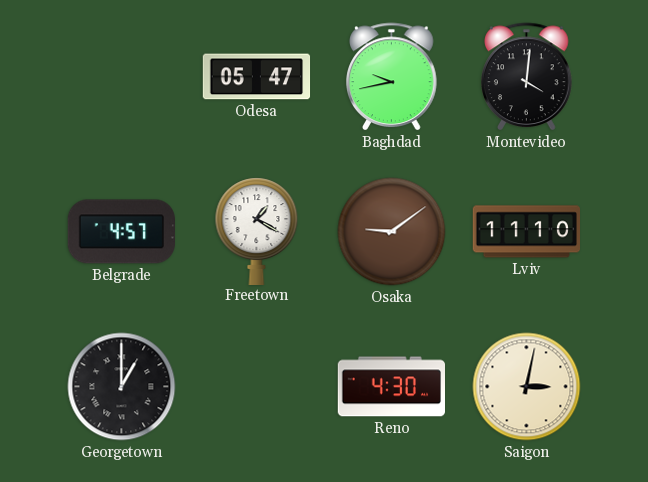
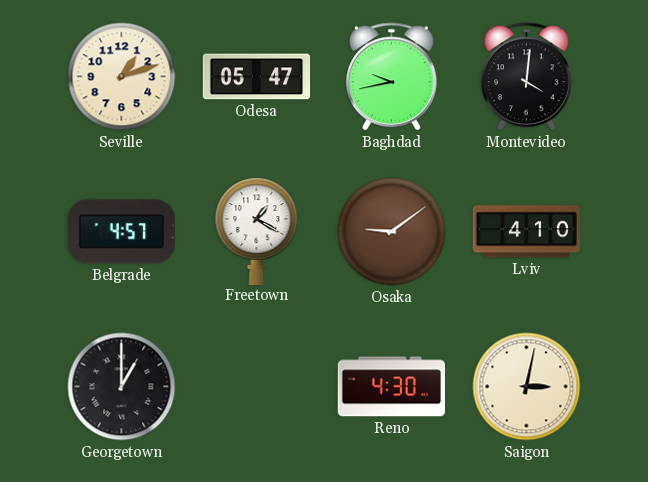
Seville: none -> 1:12 (122, 77)
Lviv: 11:10 -> 4:10 (526, 232)
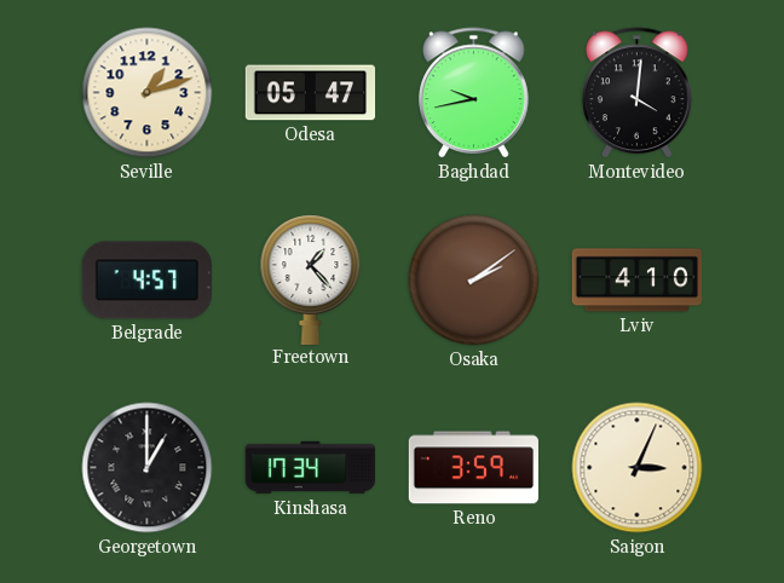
Freetown: 1:20 -> 1:23 (311, 279)
Osaka: 9:09 -> 2:09 (474, 281)
Kinshasa: none -> 17:34 (311, 468)
Reno: 4:30 -> 3:59 (473, 468)
Saigon: 3:02 -> 3:04 (638, 468)
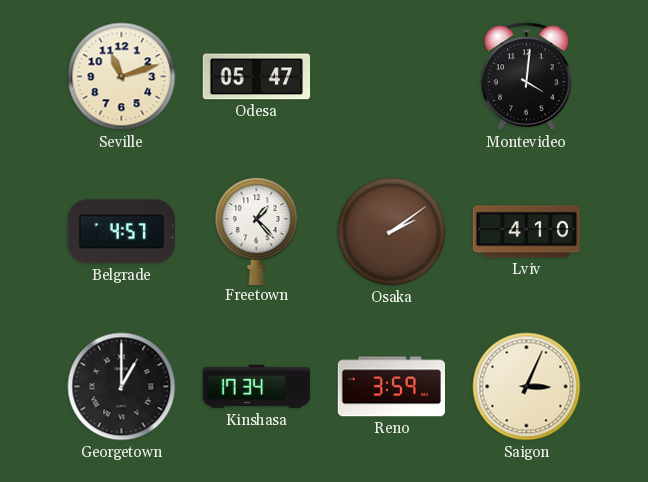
Seville: 1:12 -> 11:12 (122, 77)
Baghdad: 9:43 -> none (474, 93)
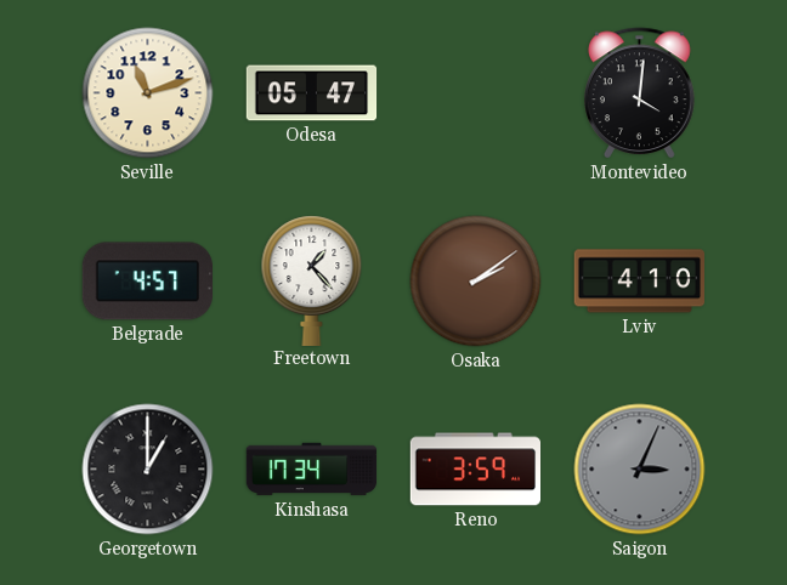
Saigon dial: cream -> grey (640, 470)
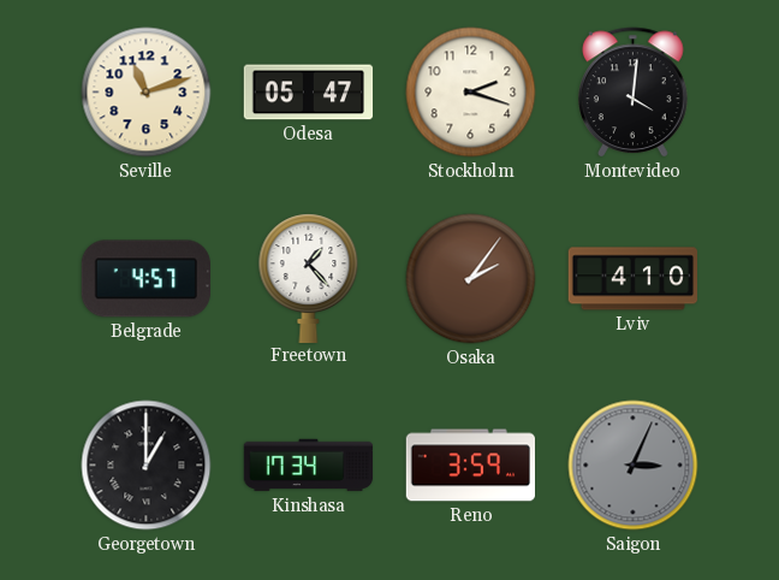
Stockholm: none -> 2:18 (471, 93)
Osaka: 2:09 -> 2:06 (471, 279)
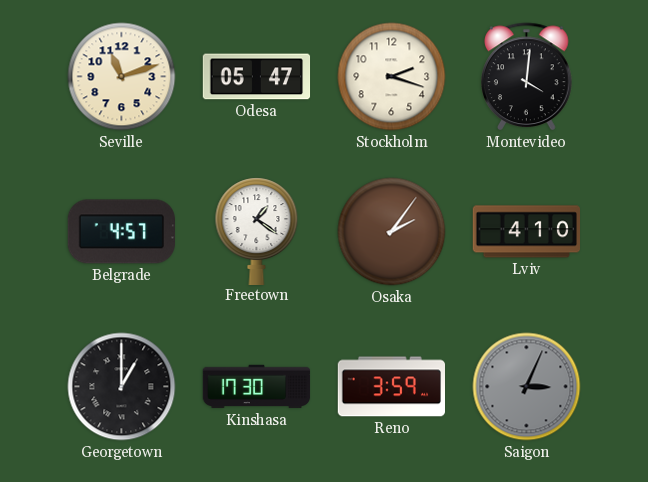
Freetown: 1:23 -> 1:21 (257, 231)
Kinshasa: 17:34 -> 17:30 (257, 387)
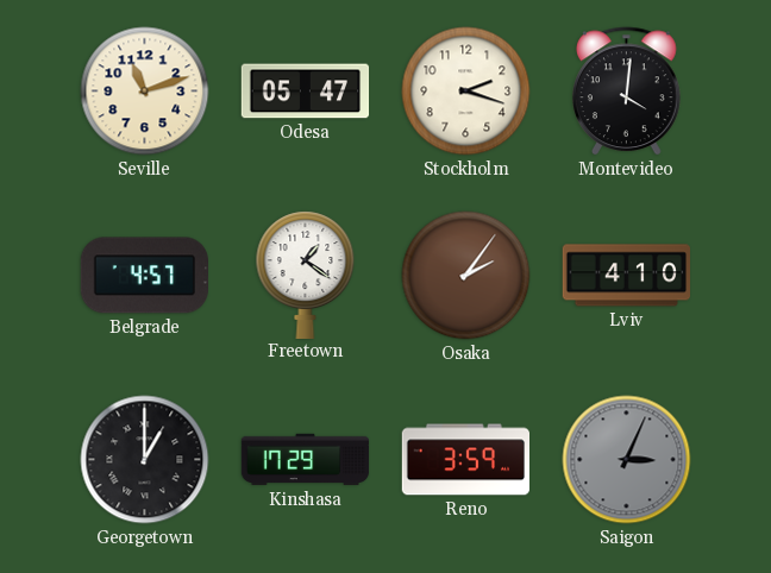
Kinshasa: 17:30 -> 17:29 (306, 460)
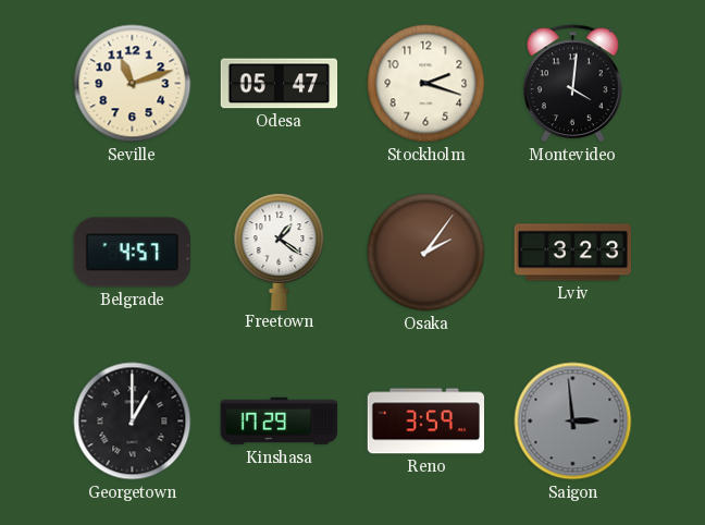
Lviv: 4:10 -> 3:23 (572, 253)
Saigon: 3:04 -> 2:59 (573, 422)
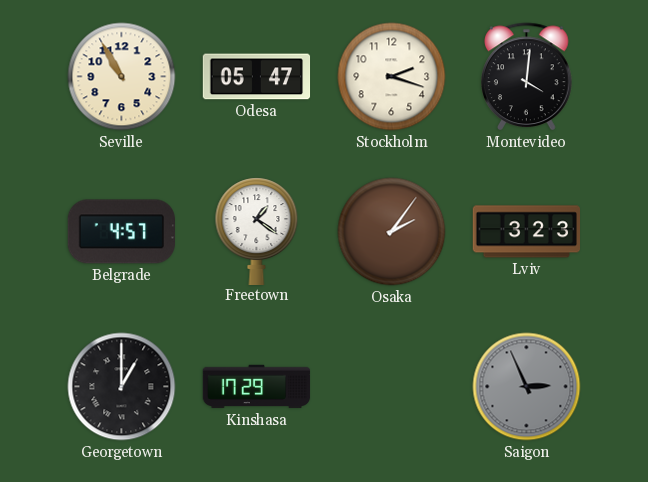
Seville: 11:12 -> 10:55 (122, 77)
Reno: 3:59 -> none (425, 422)
Saigon: 2:59 -> 2:56 (527, 387)
